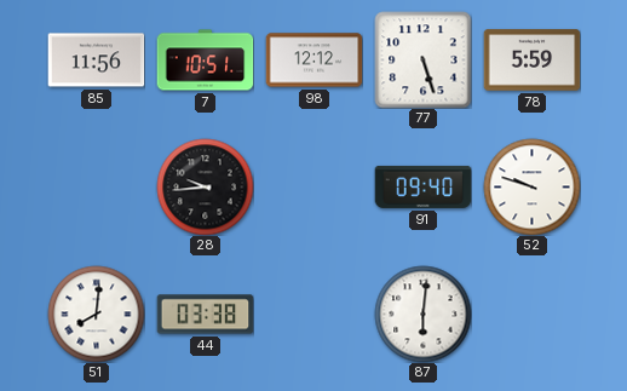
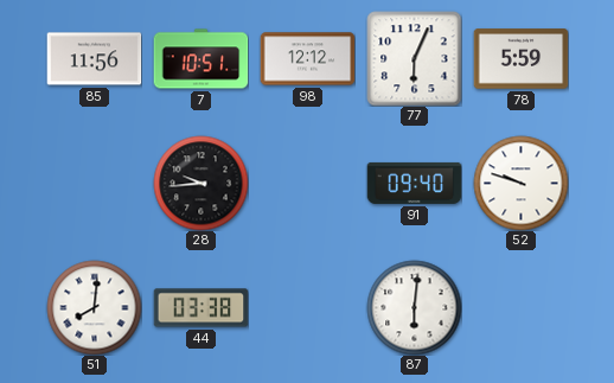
77: 5:27 -> 6:04 (414, 58)
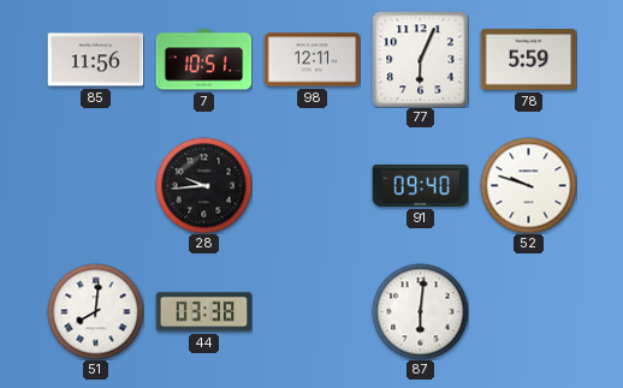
98: 12:12 -> 12:11 (311, 60)
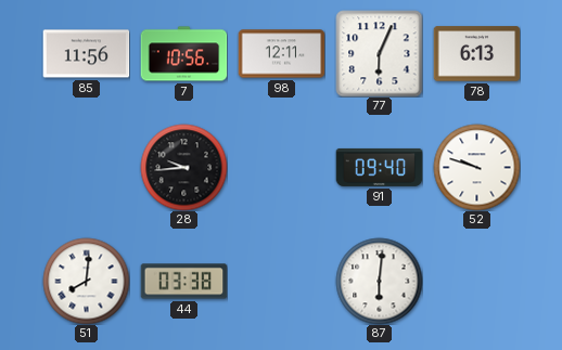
7: 10:51 -> 10:56 (183, 54)
78: 5:59 -> 6:13 (476, 54)
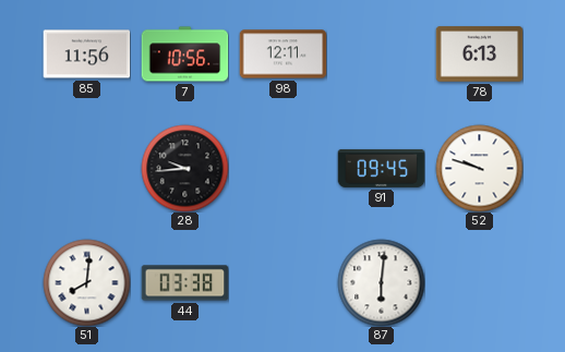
77: 6:04 -> none (379, 53)
91: 09:40 -> 09:45 (381, 168)
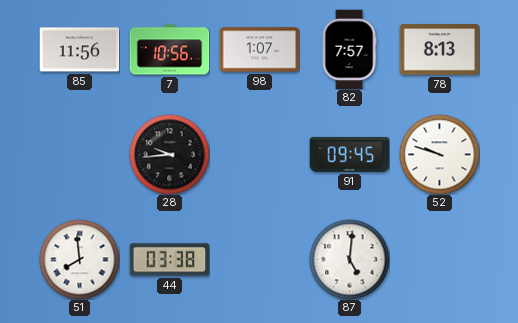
98: 12:11 -> 1:07 (259, 50)
82: none -> 7:57 (349, 49)
78: 6:13 -> 8:13 (439, 50)
51: 8:01 -> 7:59 (79, 259)
87: 6:01 -> 5:01 (349, 259)
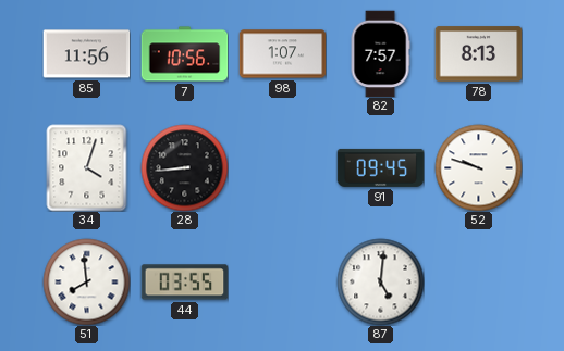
34: none -> 4:03 (87, 167)
28: 9:44 -> 8:44 (184, 167)
44: 03:38 -> 03:55 (184, 283)
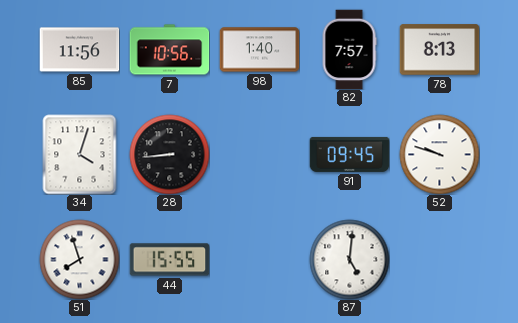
98: 1:07 -> 1:40 (259, 50)
51: 7:59 -> 7:57 (79, 259)
44: 03:55 -> 15:55 (169, 260)
